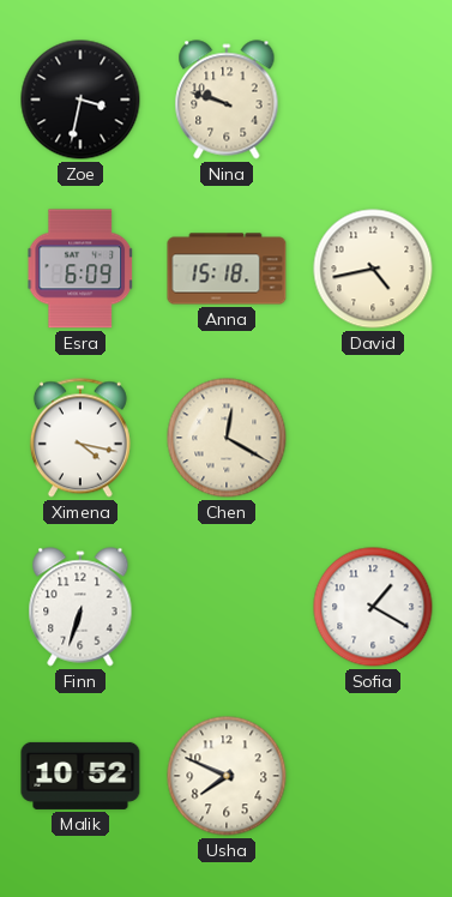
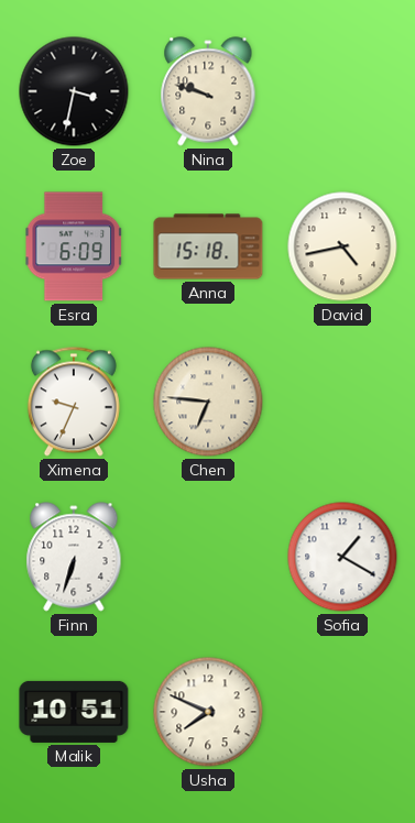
Ximena: 4:17 -> 9:34 (74, 402)
Chen: 12:20 -> 6:46 (208, 402)
Malik: 10:52 -> 10:51 (74, 712)
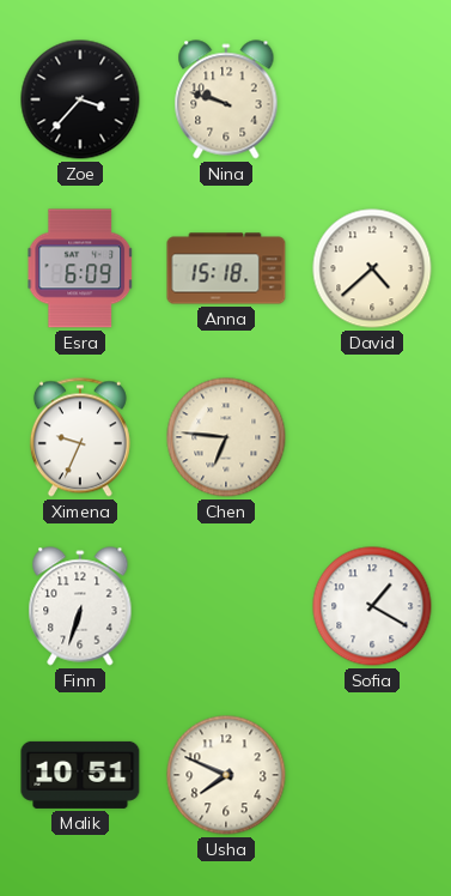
Zoe: 3:32 -> 3:37 (80, 99)
David: 4:43 -> 4:38 (372, 268)
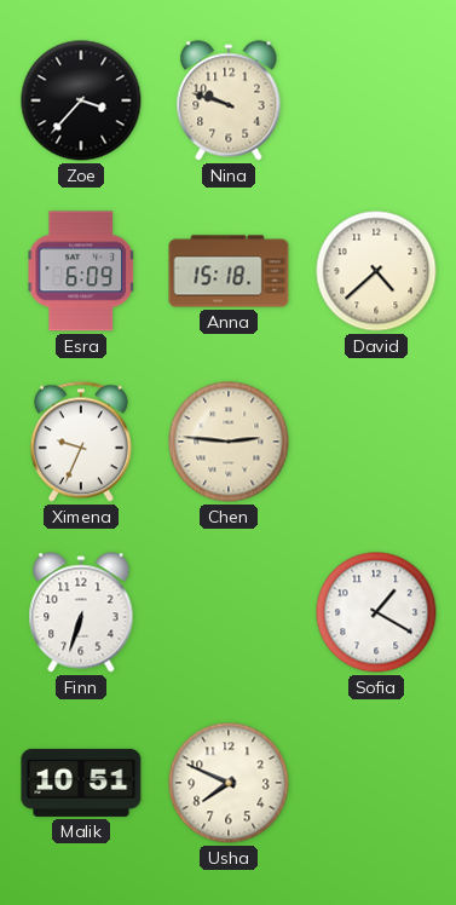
Chen: 6:46 -> 2:46 (229, 442)
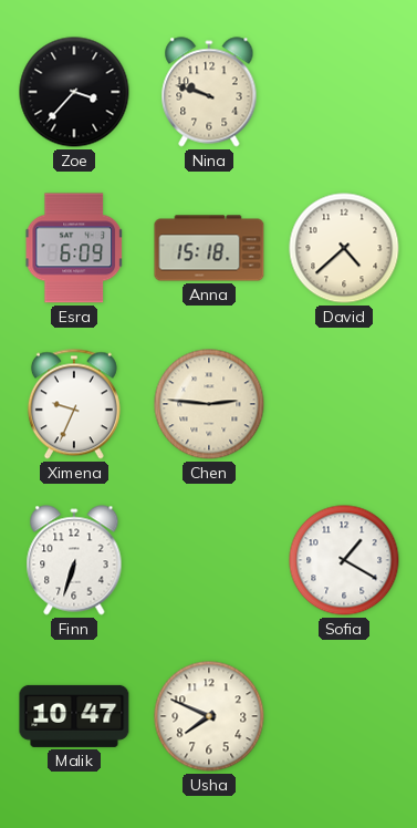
Malik: 10:51 -> 10:47 (74, 716)
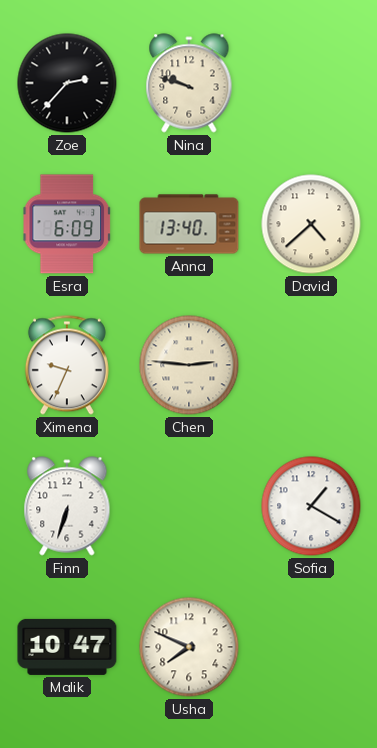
Zoe: 3:37 -> 2:37 (67, 83)
Anna: 15:18 -> 13:40 (189, 224)
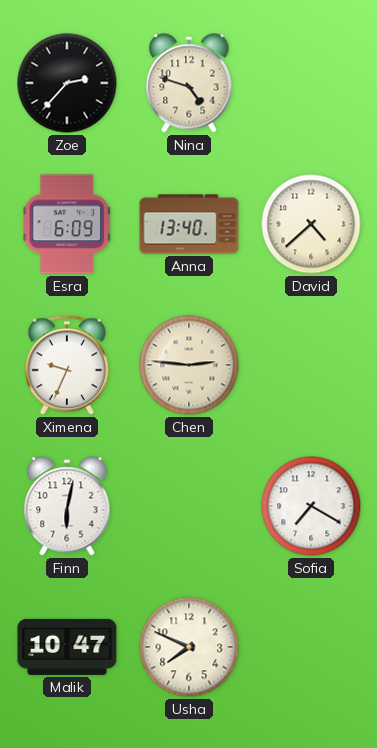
Nina: 9:48 -> 4:48 (189, 83)
Finn: 6:33 -> 6:02 (67, 506)
Sofia: 1:20 -> 7:20 (311, 506)
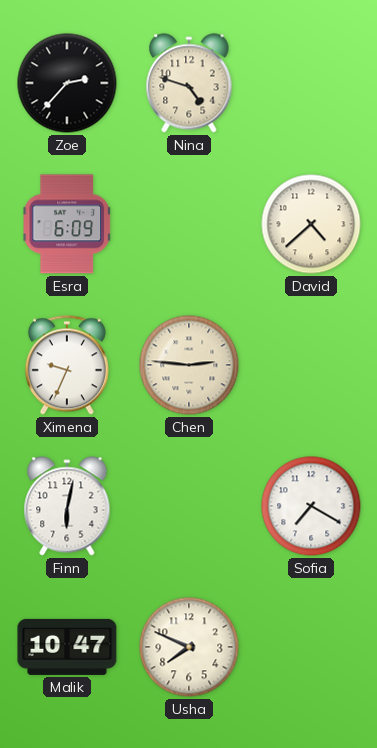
Anna: 13:40 -> none (189, 224)
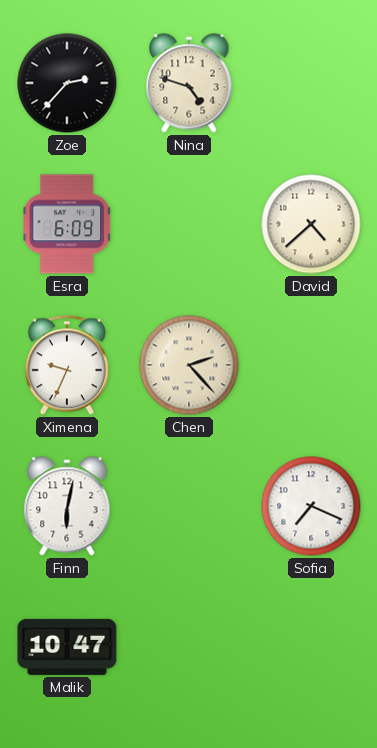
Chen: 2:46 -> 2:23 (189, 365)
Sofia: 7:20 -> 7:19 (311, 506)
Usha: 7:49 -> none (189, 647)
